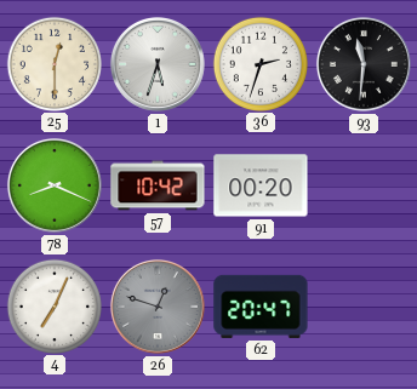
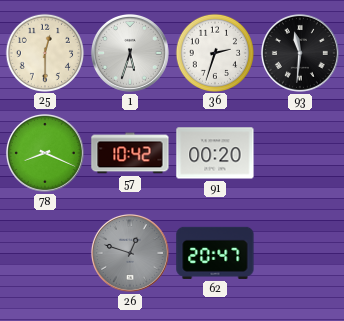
4: 7:04 -> none (53, 305)
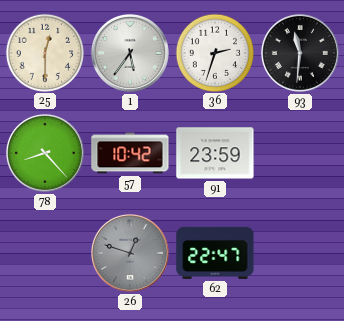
1: 5:33 -> 5:36 (130, 53)
78: 8:19 -> 8:23 (45, 153)
91: 00:20 -> 23:59 (215, 153)
62: 20:47 -> 22:47 (215, 253)
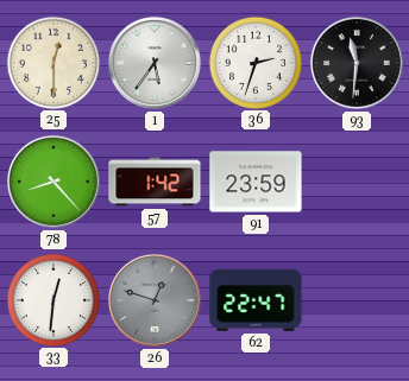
57: 10:42 -> 1:42 (155, 182)
33: none -> 12:31 (52, 299)
